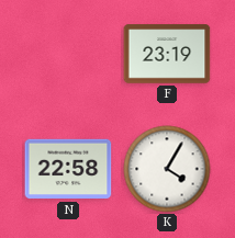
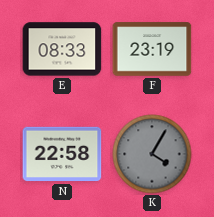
E: none -> 08:33 (62, 49)
K dial: white -> grey (152, 154)
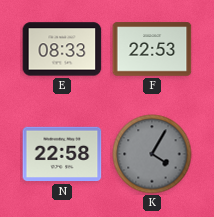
F: 23:19 -> 22:53 (152, 49)
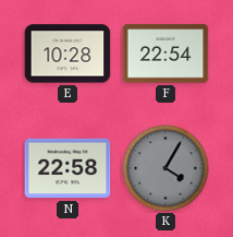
E: 08:33 -> 10:28 (68, 54)
F: 22:53 -> 22:54 (165, 54)
